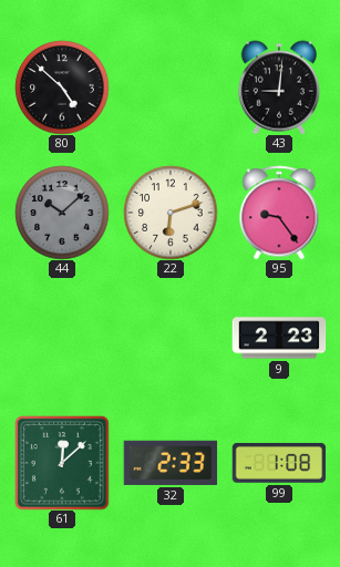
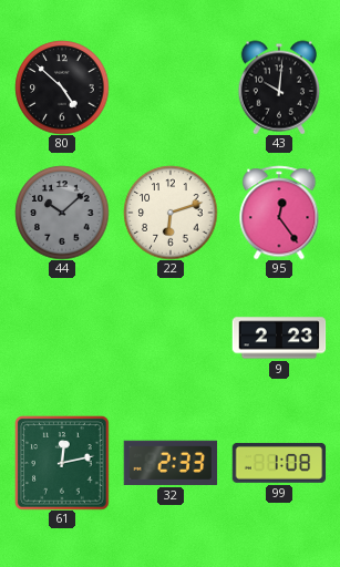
43: 9:01 -> 10:01 (279, 87)
95: 9:24 -> 12:24 (279, 213)
61: 12:08 -> 12:13 (62, 463)
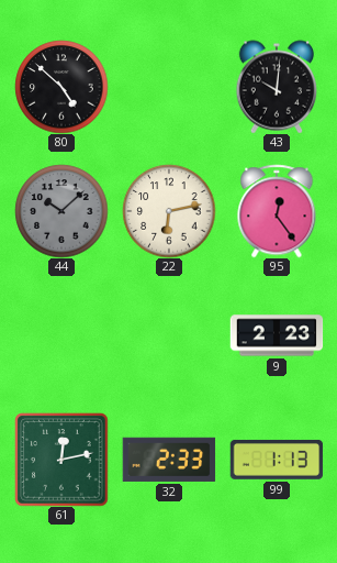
22: 6:12 -> 6:13 (169, 211)
99: 1:08 -> 1:13 (277, 460)
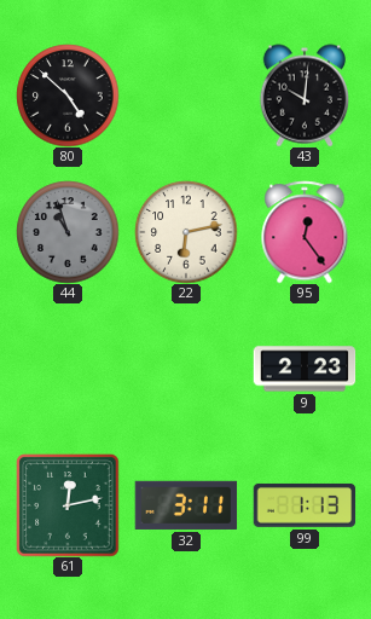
44: 10:08 -> 10:57 (68, 232)
32: 2:33 -> 3:11 (186, 505)
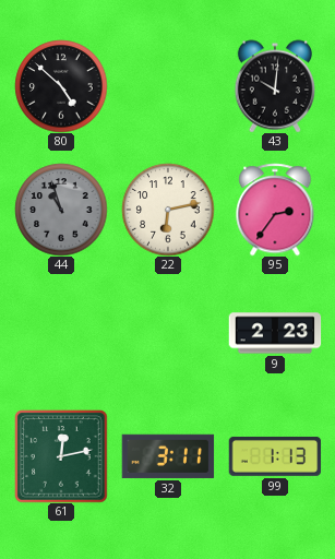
95: 12:24 -> 2:36 (275, 210)
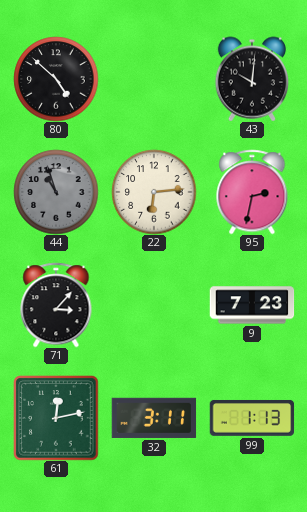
22: 6:13 -> 6:14 (154, 192)
95: 2:36 -> 2:32 (252, 192)
71: none -> 3:07 (56, 305)
9: 2:23 -> 7:23 (252, 305)
